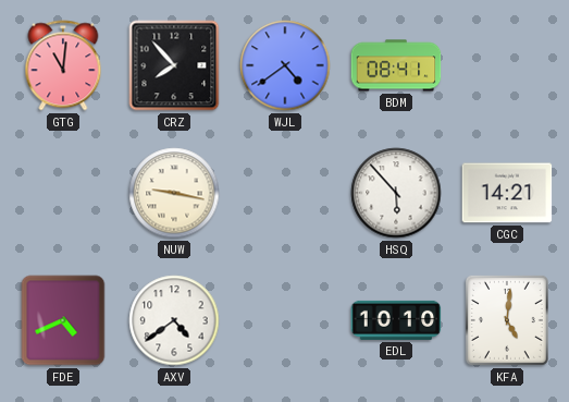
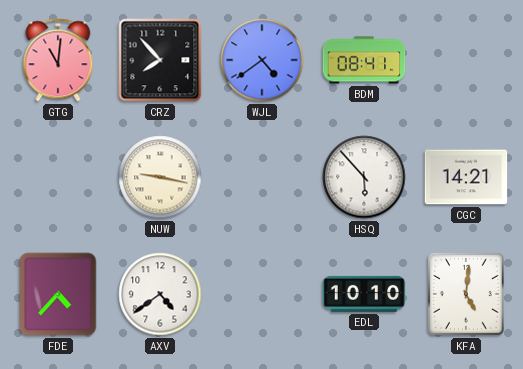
FDE: 4:41 -> 4:37 (58, 294)
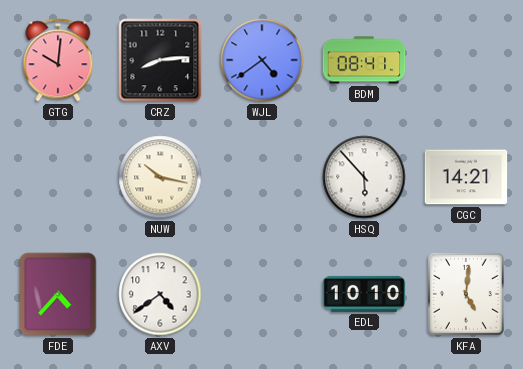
GTG: 11:01 -> 10:01 (58, 60)
CRZ: 7:53 -> 8:14 (160, 60)
NUW: 9:17 -> 10:17 (160, 177)
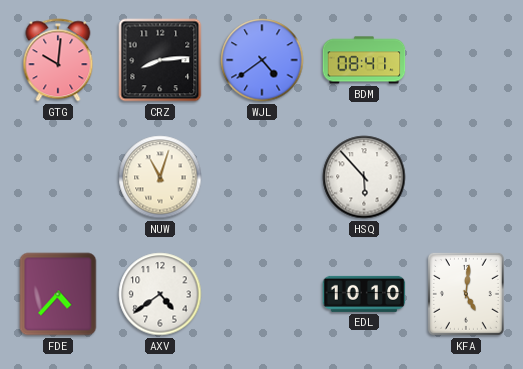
NUW: 10:17 -> 11:03 (160, 177)
CGC: 14:21 -> none (466, 177)
